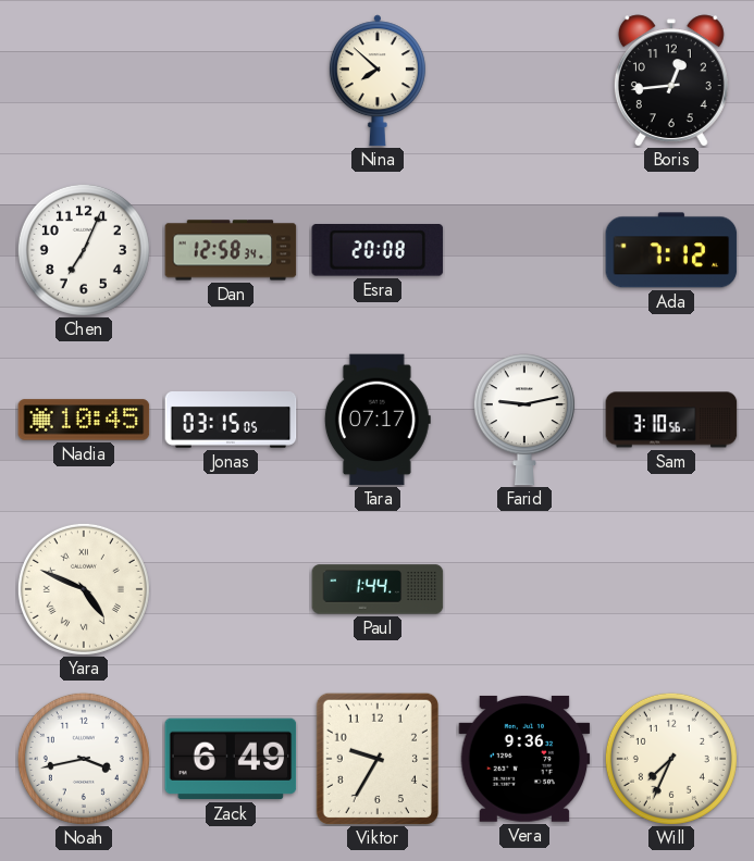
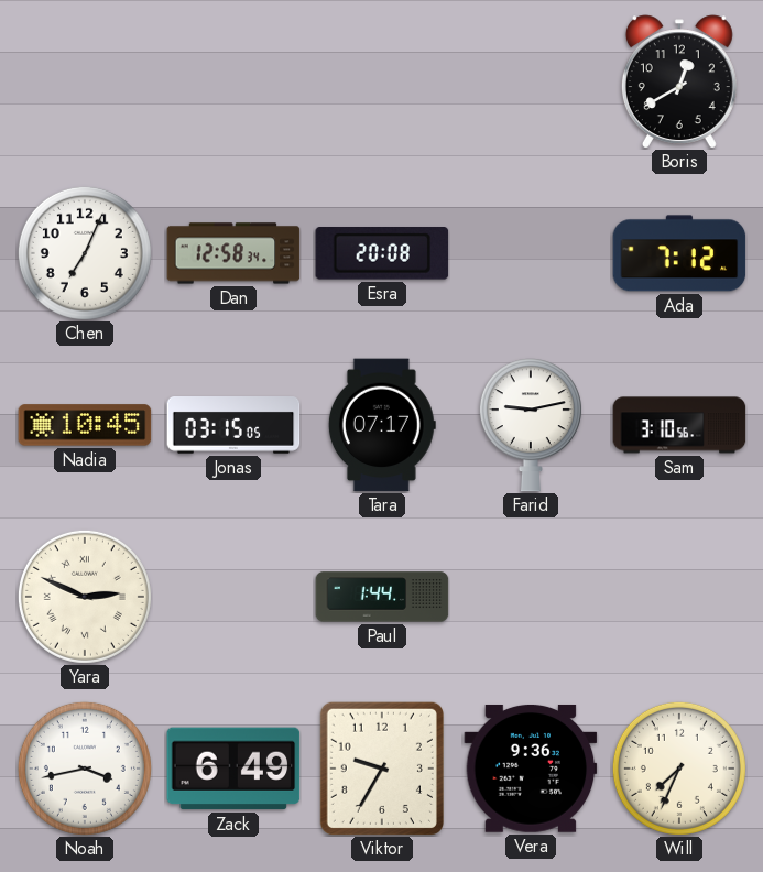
Nina: 7:52 -> none (378, 80)
Boris: 12:44 -> 12:40 (679, 81)
Yara: 4:49 -> 2:49 (85, 597)
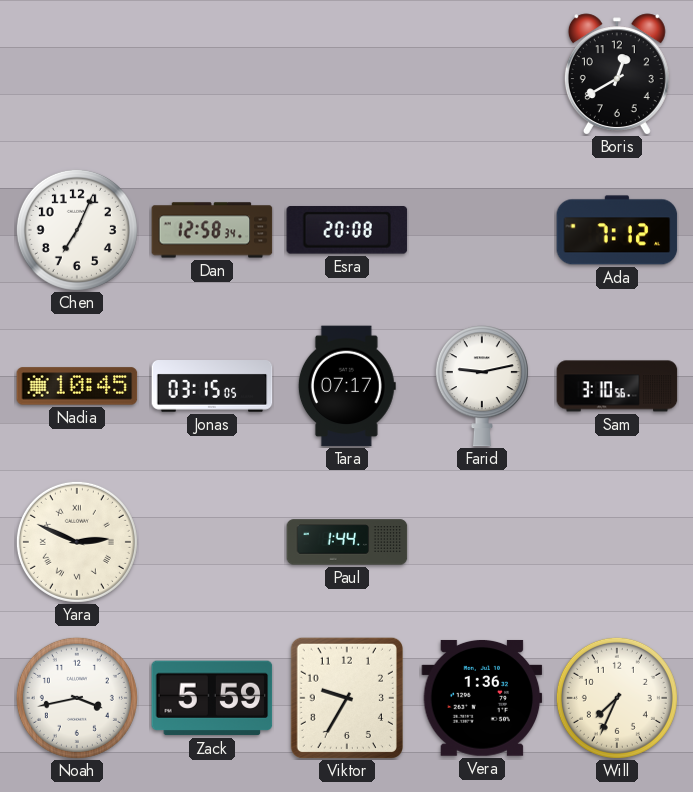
Zack: 6:49 -> 5:59 (212, 698)
Vera: 9:36 -> 1:36 (482, 698)
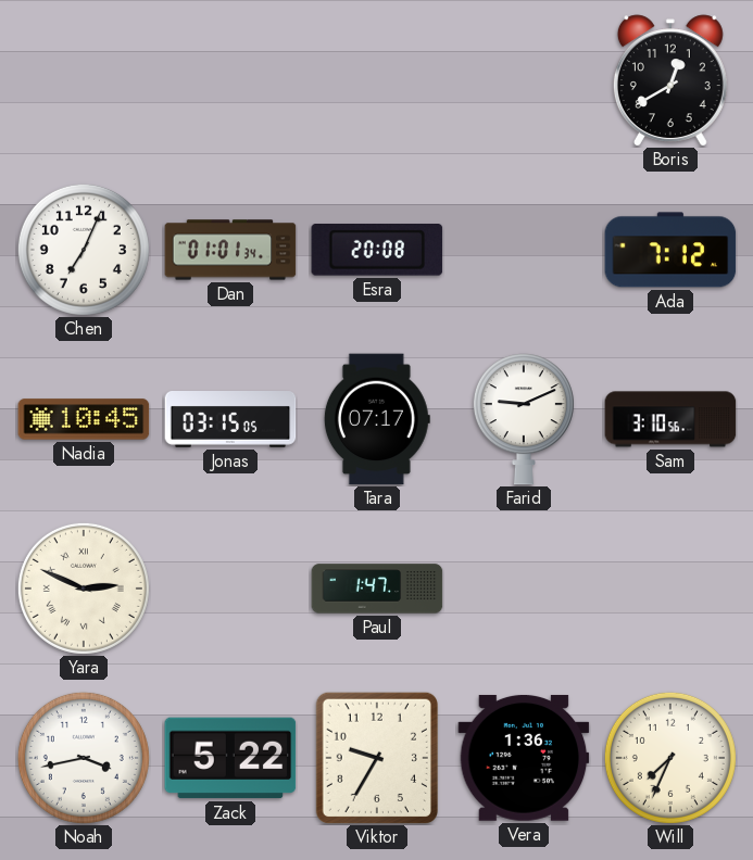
Dan: 12:58 -> 01:01 (230, 250)
Farid: 9:13 -> 9:11 (524, 419)
Paul: 1:44 -> 1:47 (377, 589)
Zack: 5:59 -> 5:22 (230, 758)
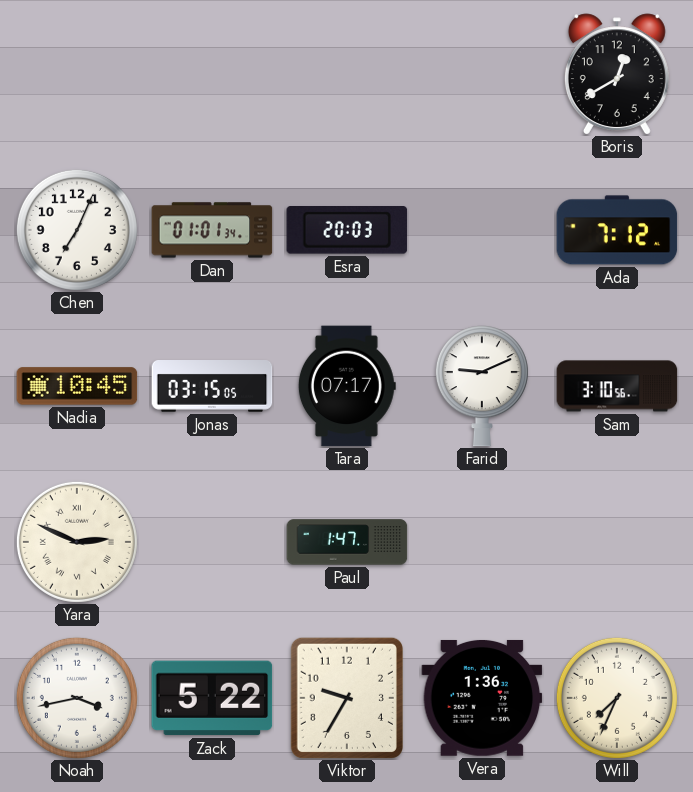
Esra: 20:08 -> 20:03 (347, 230)
